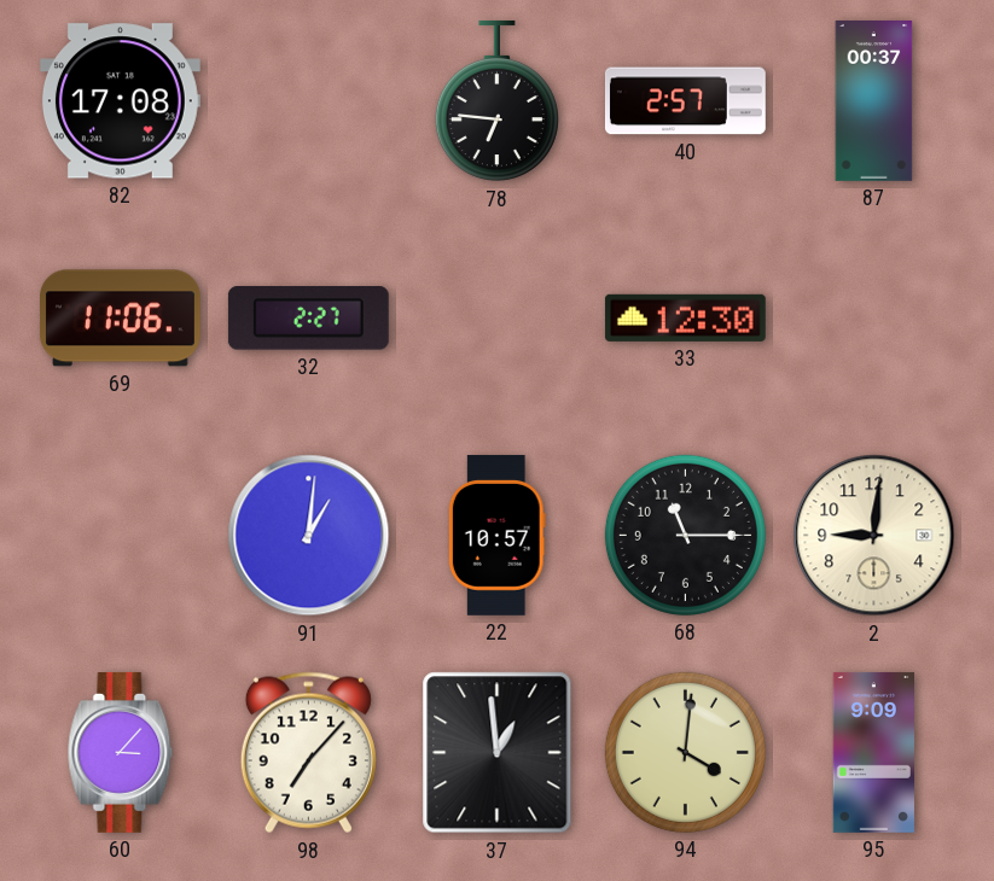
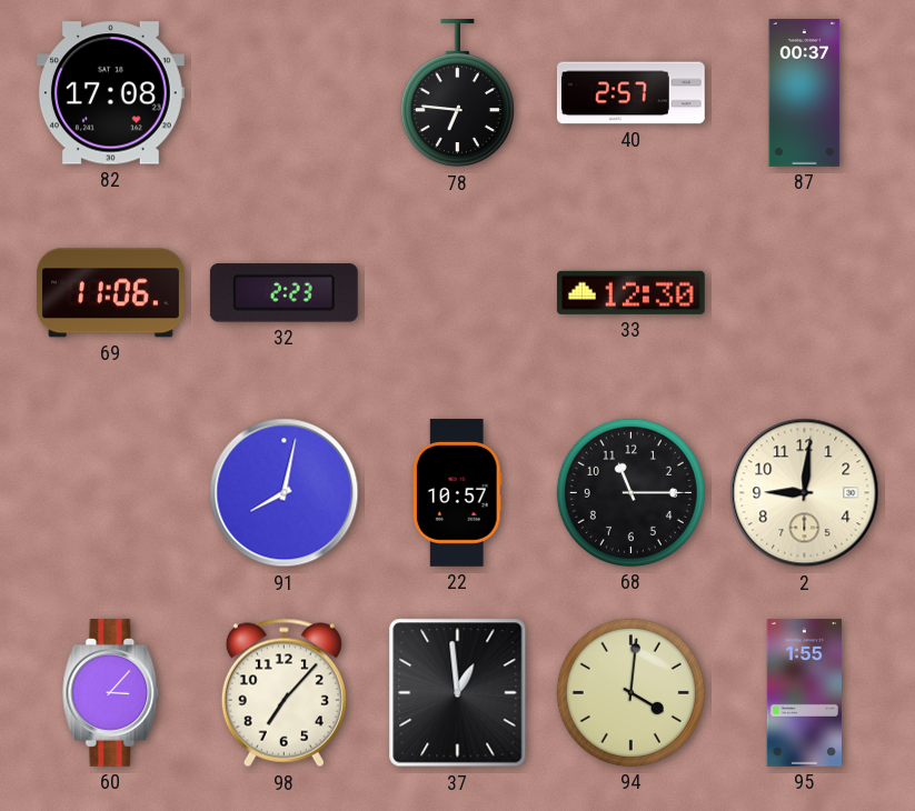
32: 2:27 -> 2:23 (284, 293)
91: 1:01 -> 8:02 (285, 493)
95: 9:09 -> 1:55 (804, 692)
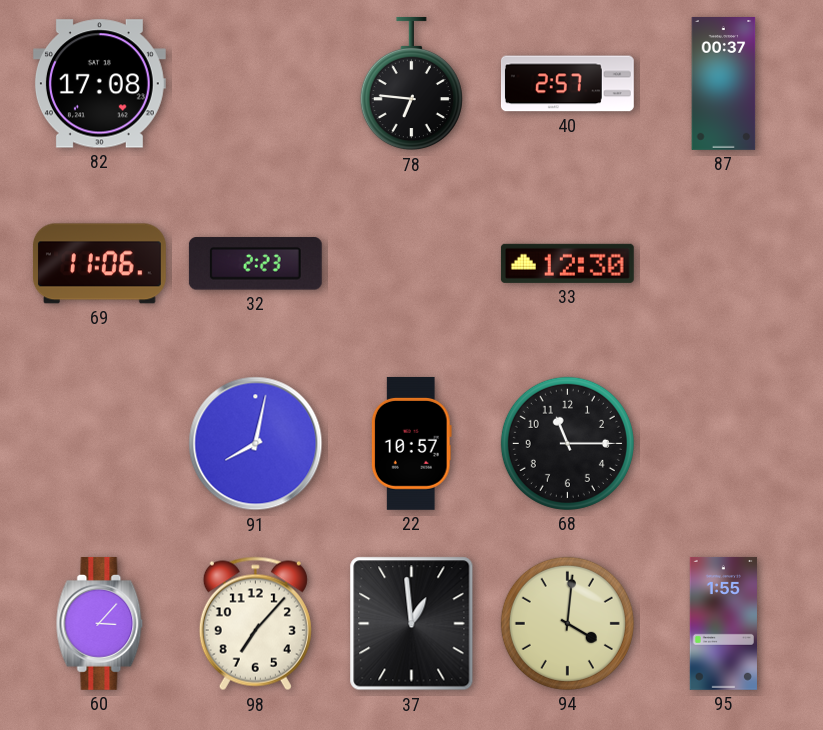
2: 9:01 -> none (805, 493)
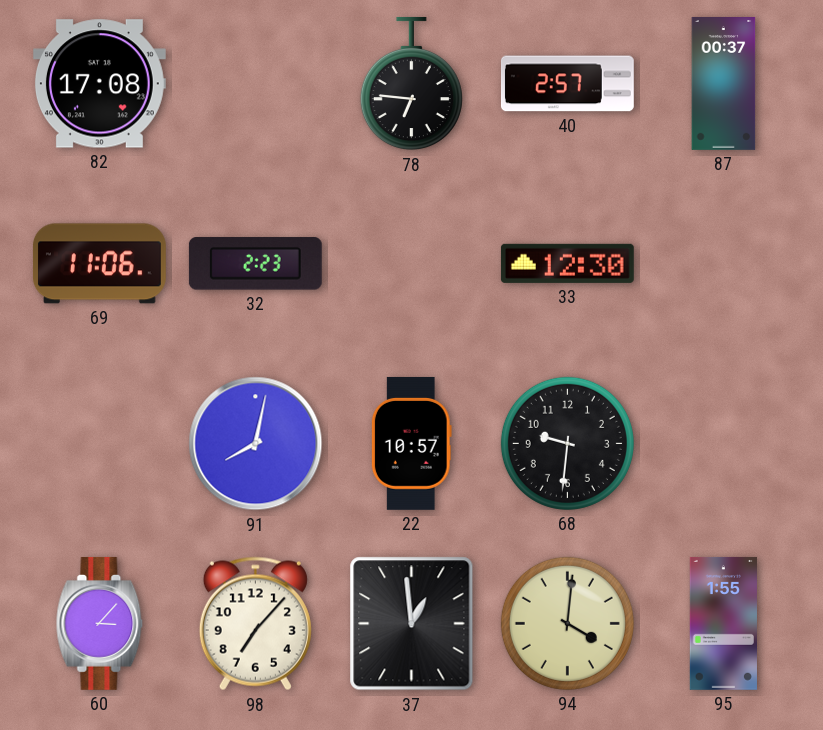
68: 11:15 -> 9:31 (567, 443)
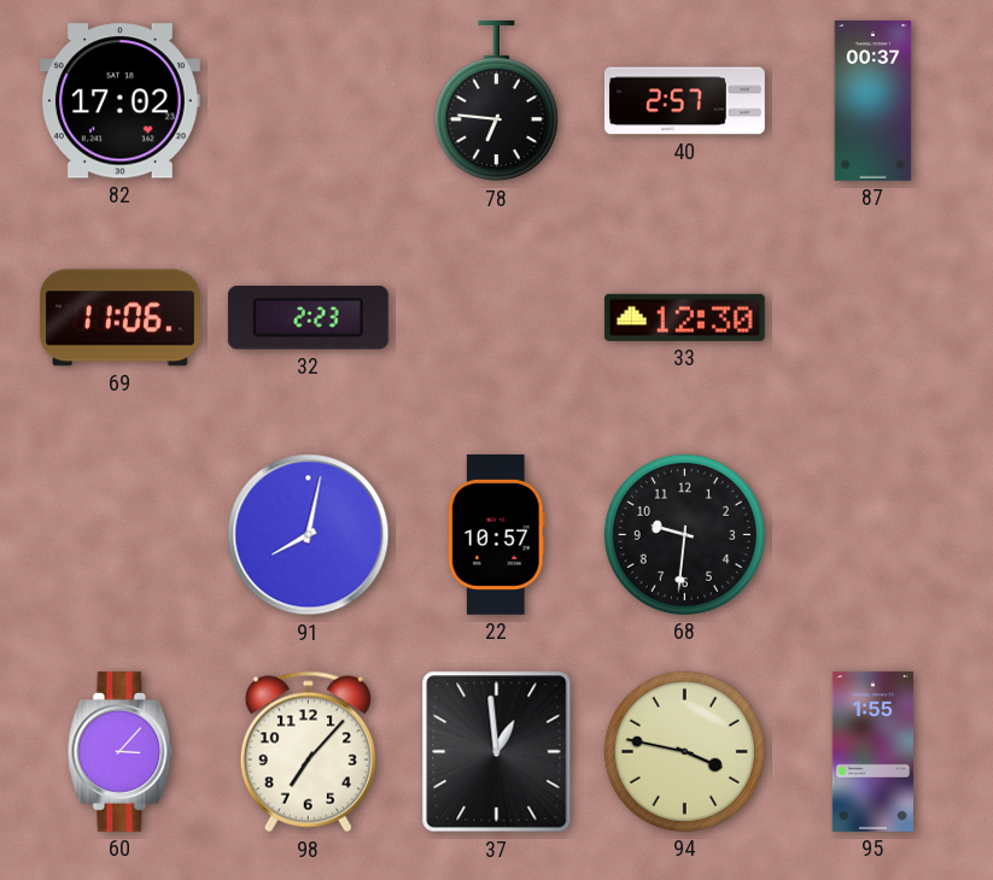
82: 17:08 -> 17:02 (119, 101)
94: 4:01 -> 3:47 (684, 751)
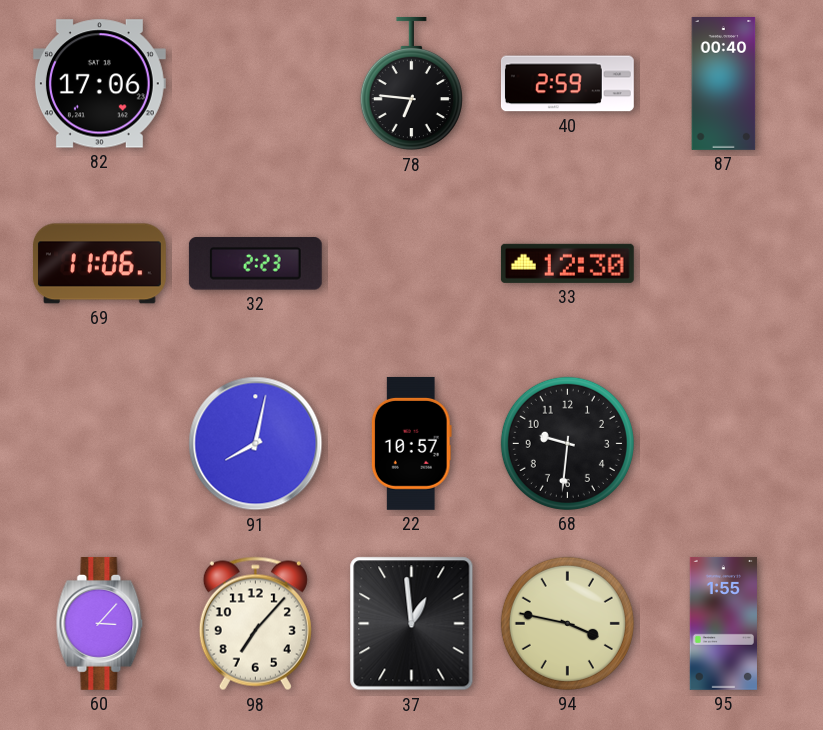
82: 17:02 -> 17:06 (99, 84)
40: 2:57 -> 2:59 (567, 84)
87: 00:37 -> 00:40 (724, 84)
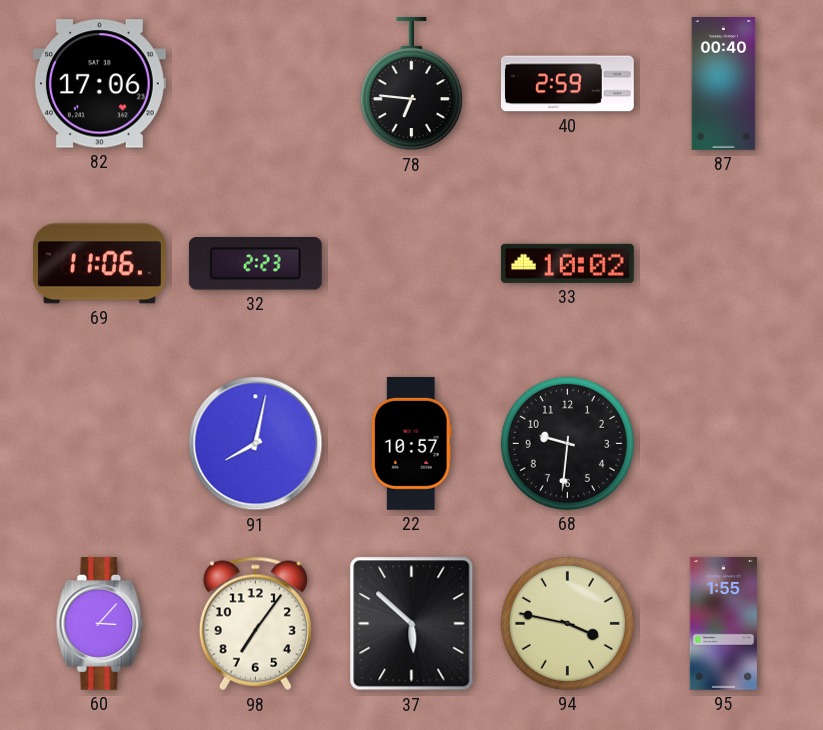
33: 12:30 -> 10:02 (567, 263)
98: 7:07 -> 7:06 (255, 624)
37: 12:59 -> 5:52 (412, 624)
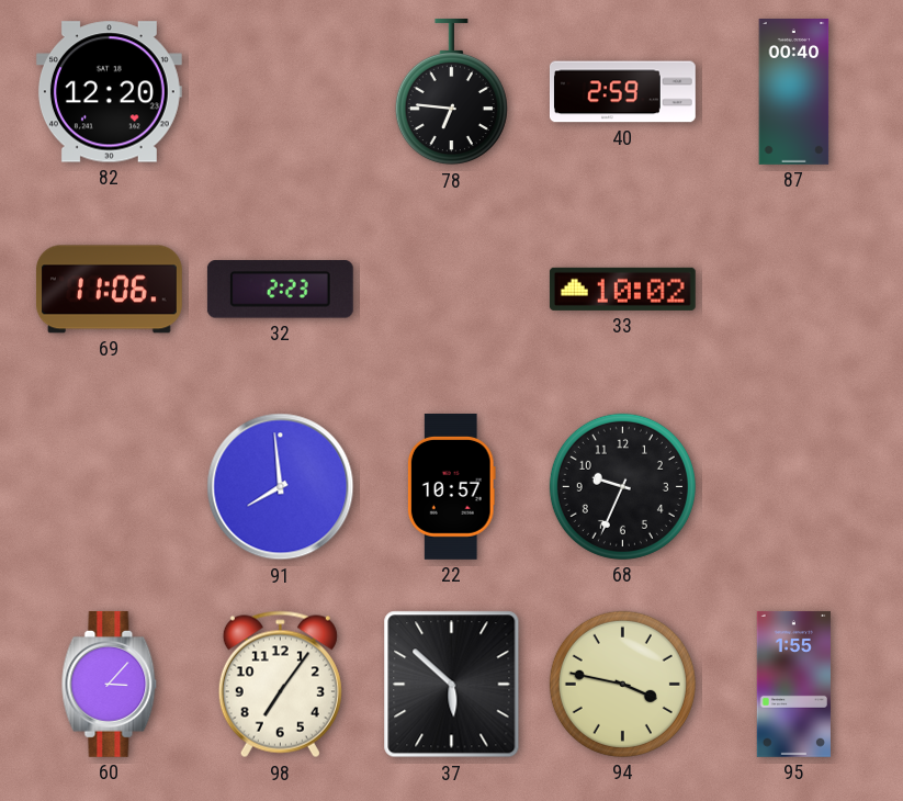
82: 17:06 -> 12:20 (109, 92)
91: 8:02 -> 7:59 (281, 487)
68: 9:31 -> 9:34 (622, 486)
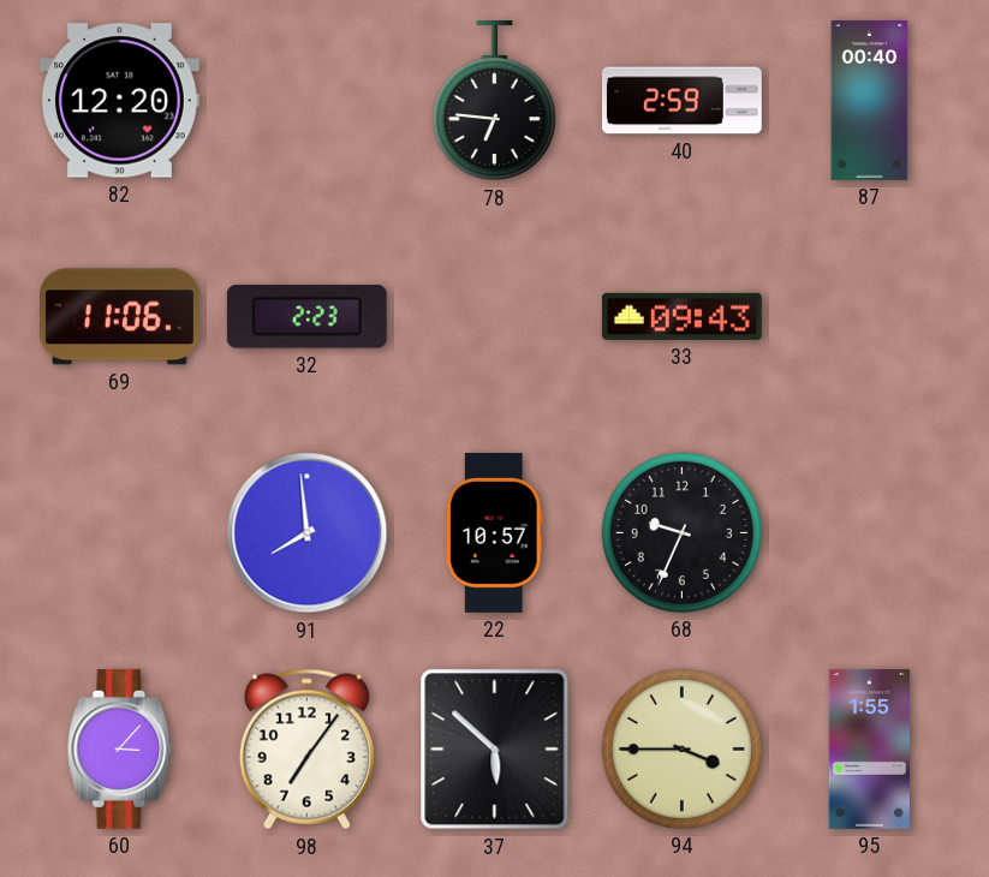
33: 10:02 -> 09:43 (681, 316)
94: 3:47 -> 3:45 (681, 748)
